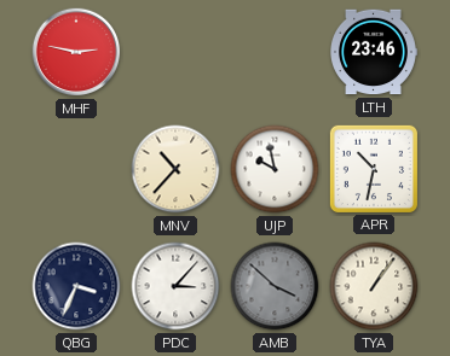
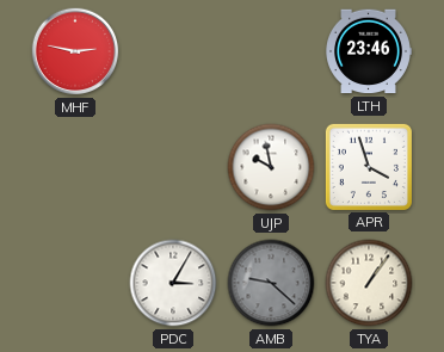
MNV: 10:37 -> none (175, 169)
APR: 10:32 -> 3:57 (369, 167)
QBG: 3:34 -> none (76, 286)
PDC: 3:07 -> 3:05 (173, 283)
AMB: 3:52 -> 9:22 (271, 283)
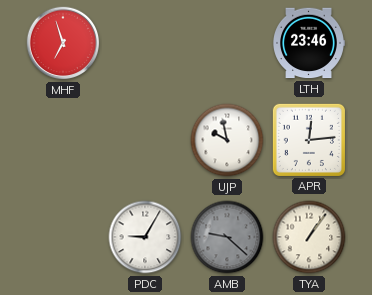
MHF: 2:47 -> 6:57 (63, 43)
APR: 3:57 -> 12:14 (309, 140)
PDC: 3:05 -> 9:05 (145, 237)
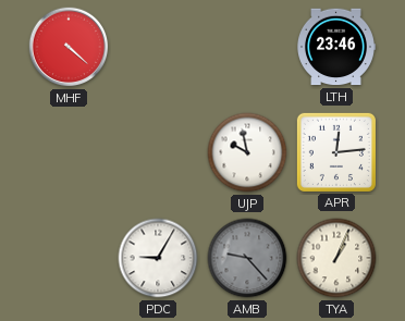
MHF: 6:57 -> 4:22 (69, 47)
AMB: 9:22 -> 9:23 (247, 258)
TYA: 1:06 -> 1:04 (336, 258)
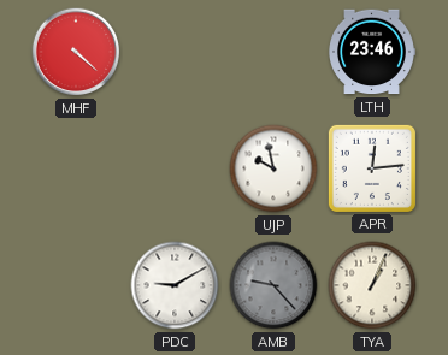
PDC: 9:05 -> 9:10 (175, 285)
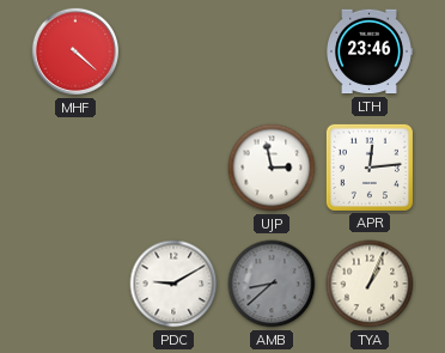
UJP: 9:58 -> 2:58 (272, 168)
AMB: 9:23 -> 8:38 (272, 284)
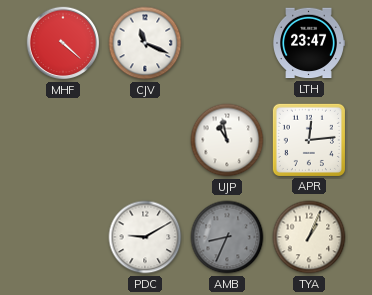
CJV: none -> 11:19 (145, 43)
LTH: 23:46 -> 23:47 (309, 43)
UJP: 2:58 -> 10:58 (227, 140)
AMB: 8:38 -> 8:34 (227, 237)
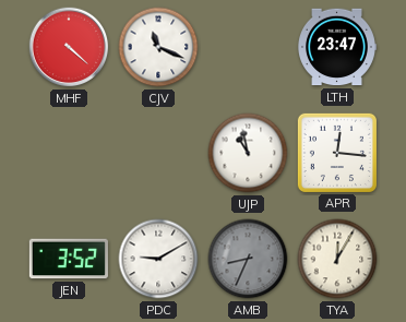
APR: 12:14 -> 12:16 (337, 153)
JEN: none -> 3:52 (69, 259)
TYA: 1:04 -> 12:05 (337, 259)
